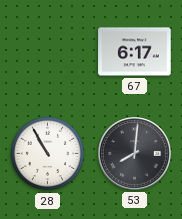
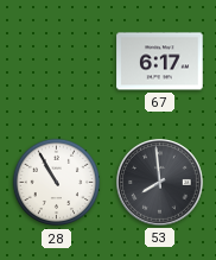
53: 8:01 -> 7:59 (160, 183)
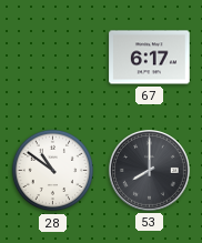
28: 10:55 -> 10:51 (53, 171)
53: 7:59 -> 8:00 (150, 171)
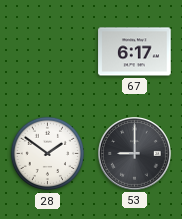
28: 10:51 -> 1:51 (48, 154)
53: 8:00 -> 9:00 (135, 154)
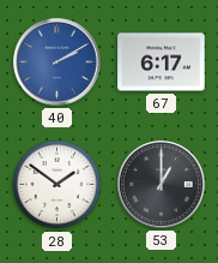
40: none -> 2:10 (57, 62)
53: 9:00 -> 1:00 (162, 185)
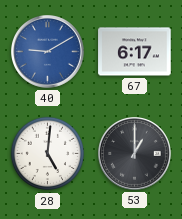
40: 2:10 -> 9:10 (48, 52)
28: 1:51 -> 5:01 (48, 154)
